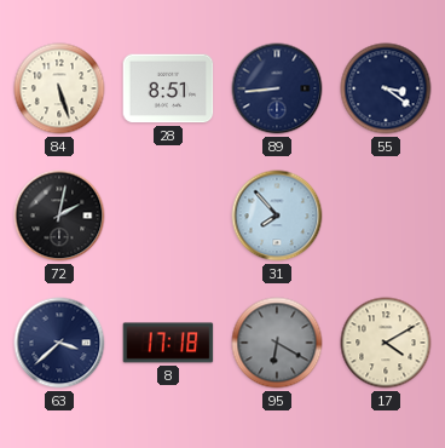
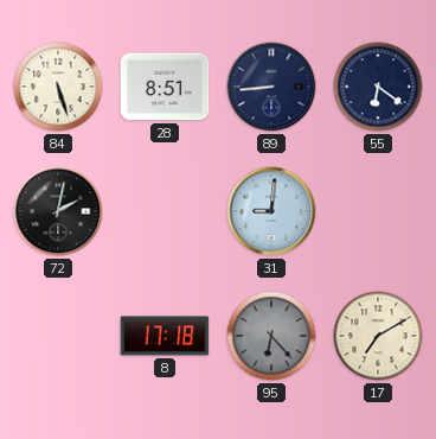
55: 3:21 -> 6:21 (378, 87)
31: 7:53 -> 9:01 (271, 211)
63: 3:38 -> none (59, 343)
95: 6:20 -> 6:23 (271, 336)
17: 4:10 -> 7:10 (378, 336)
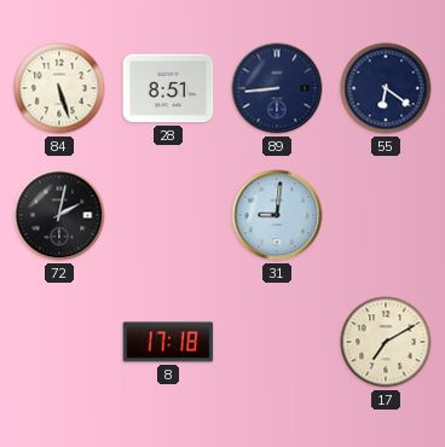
95: 6:23 -> none (271, 336)
